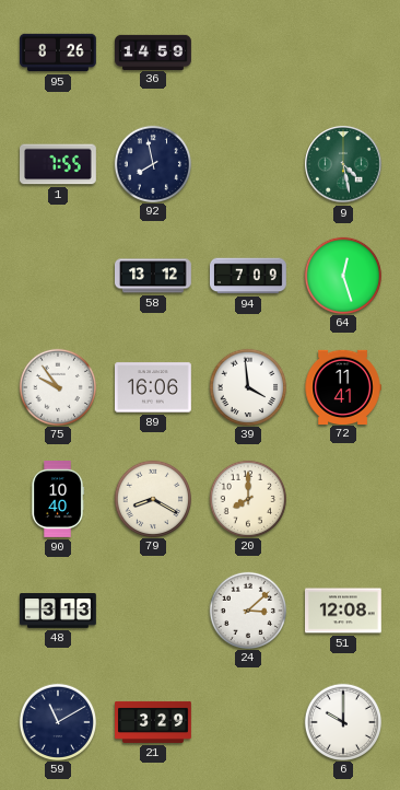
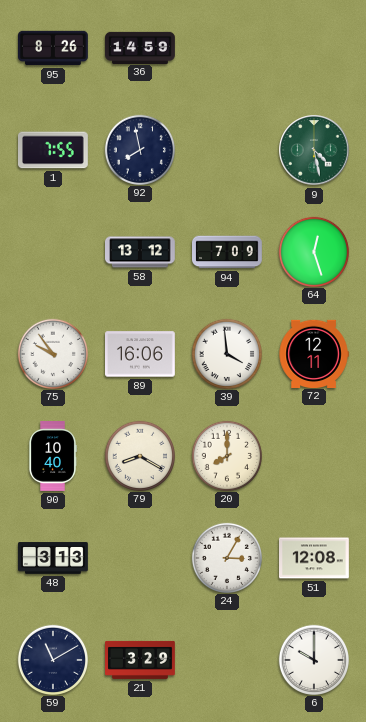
72: 11:41 -> 12:11 (314, 353)
24: 3:08 -> 3:05 (226, 557)
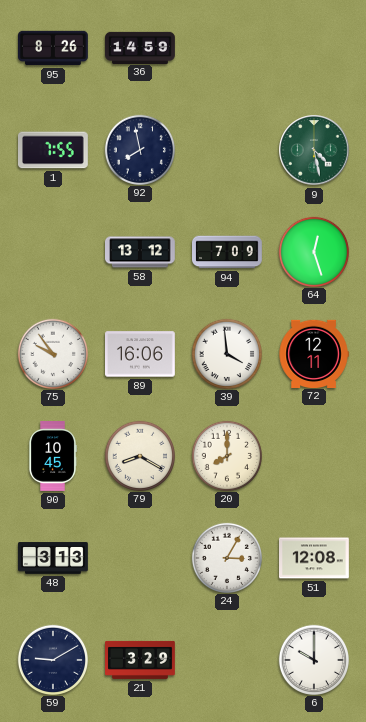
90: 10:40 -> 10:45 (53, 457)
59: 11:10 -> 9:10 (52, 659)
